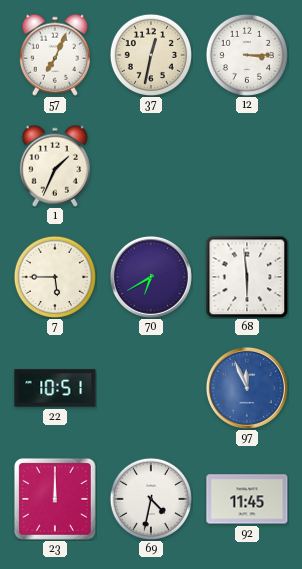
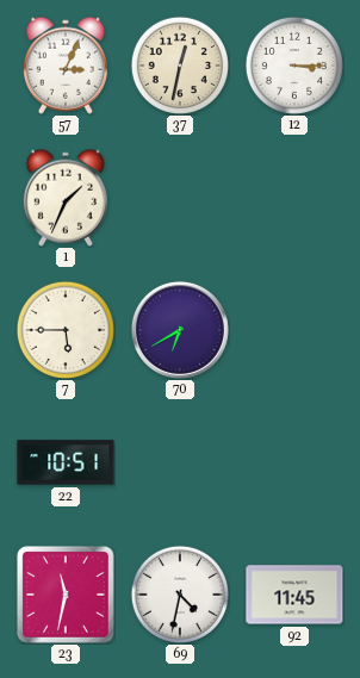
57: 7:04 -> 3:04 (66, 66)
68: 5:59 -> none (247, 277)
97: 11:56 -> none (247, 388)
23: 12:00 -> 11:32 (66, 595)
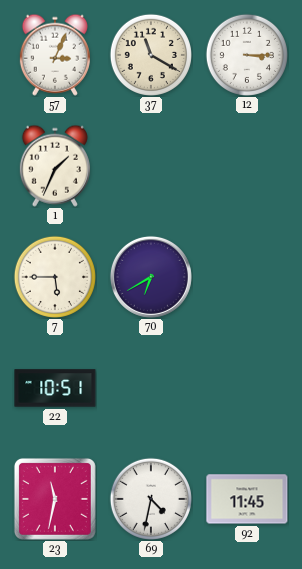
37: 12:32 -> 11:20 (151, 55)
